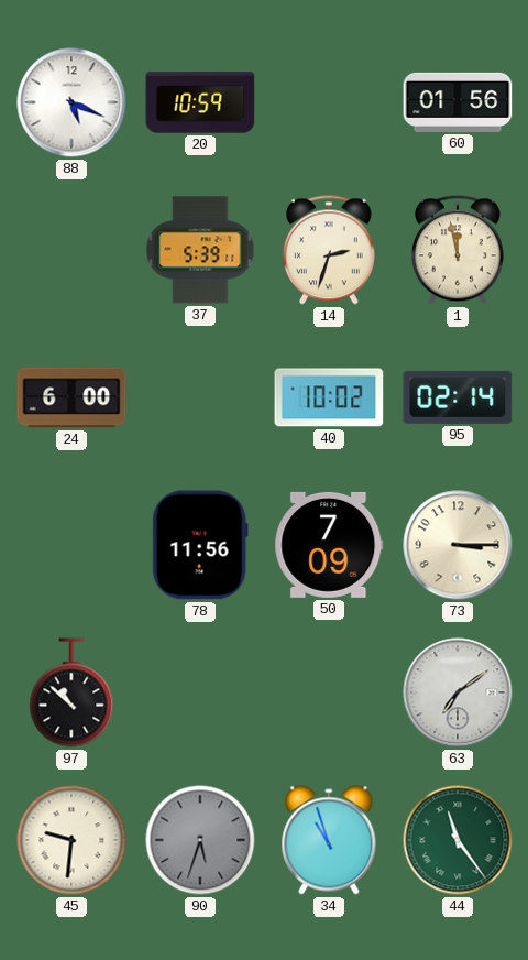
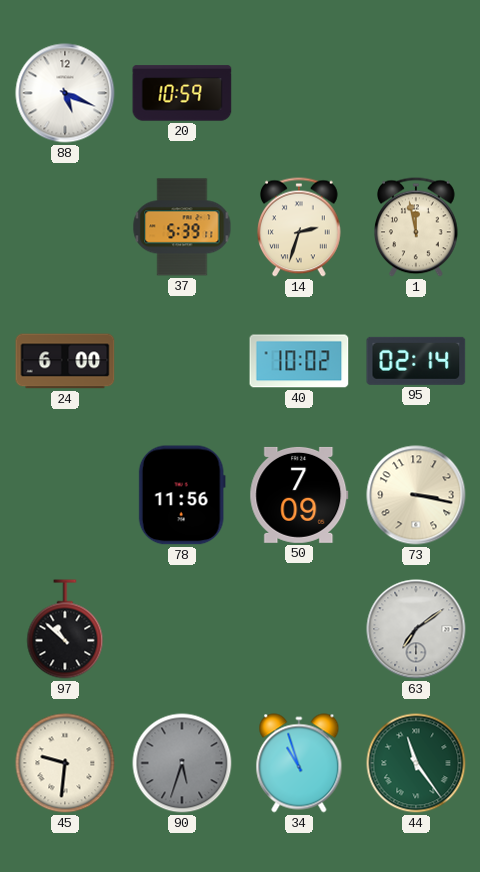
60: 01:56 -> none (458, 102)
73: 3:15 -> 3:17 (416, 495)
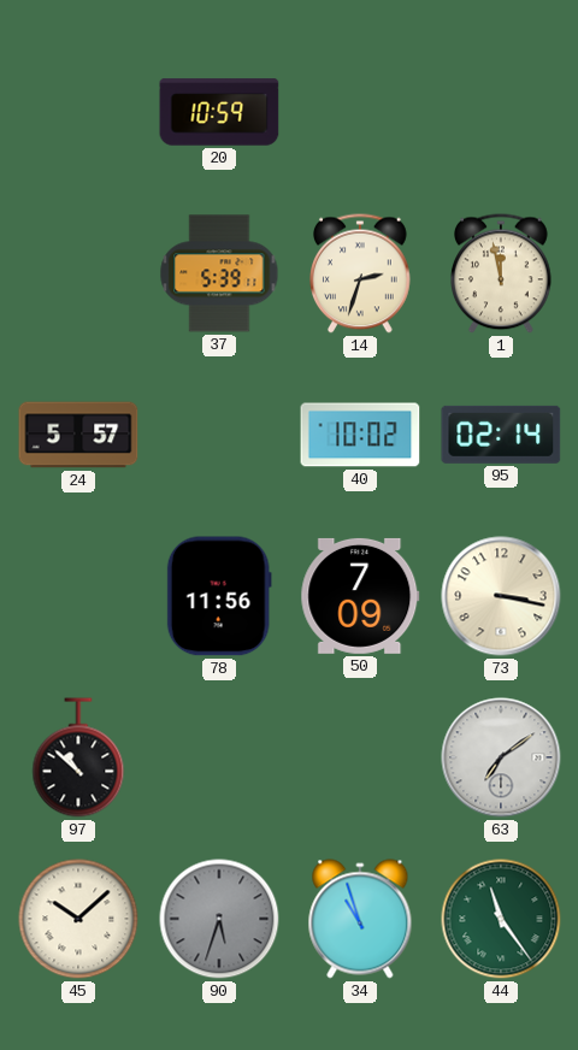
88: 5:19 -> none (65, 93)
24: 6:00 -> 5:57 (78, 435)
45: 9:31 -> 10:08 (78, 919)
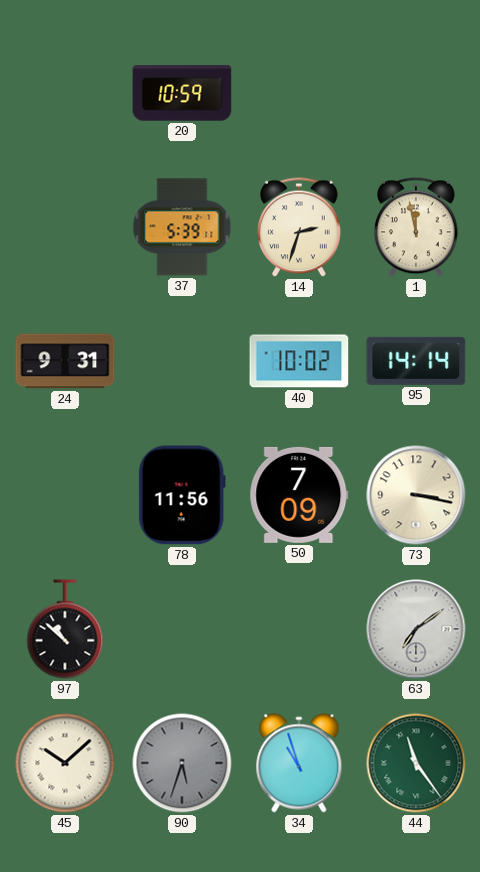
24: 5:57 -> 9:31 (65, 361)
95: 02:14 -> 14:14 (416, 361)
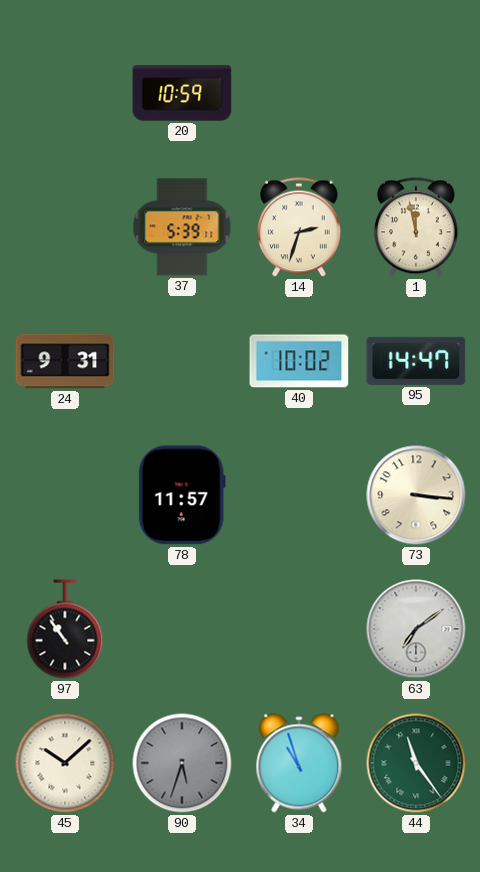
95: 14:14 -> 14:47 (416, 361)
78: 11:56 -> 11:57 (182, 495)
50: 7:09 -> none (299, 495)
73: 3:17 -> 3:16 (416, 495)
97: 10:52 -> 10:54 (65, 629)
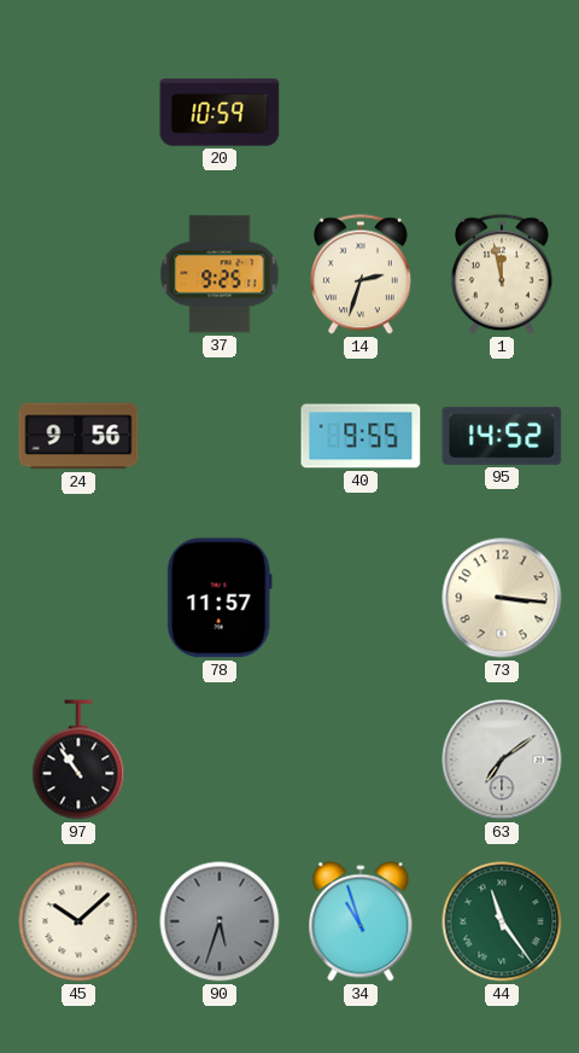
37: 5:39 -> 9:25 (220, 274)
24: 9:31 -> 9:56 (78, 436)
40: 10:02 -> 9:55 (361, 436)
95: 14:47 -> 14:52 (502, 436)
